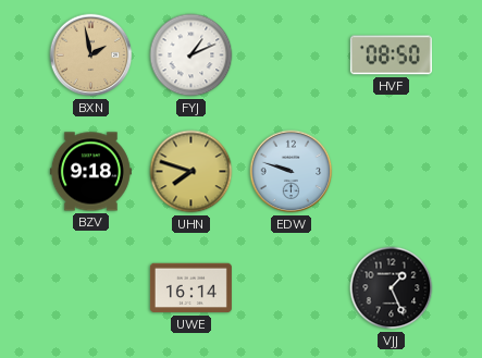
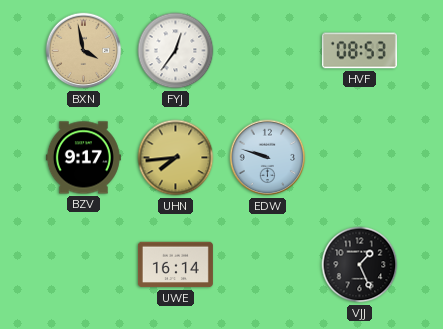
BXN: 1:58 -> 3:58 (84, 51)
FYJ: 1:11 -> 12:36 (176, 51)
HVF: 08:50 -> 08:53 (359, 51)
BZV: 9:18 -> 9:17 (83, 158)
UHN: 7:48 -> 7:44 (176, 158)
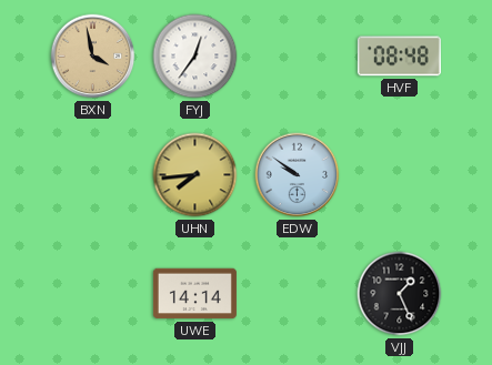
HVF: 08:53 -> 08:48 (399, 57)
BZV: 9:17 -> none (83, 158)
EDW: 9:48 -> 9:51 (298, 175)
UWE: 16:14 -> 14:14 (194, 294)
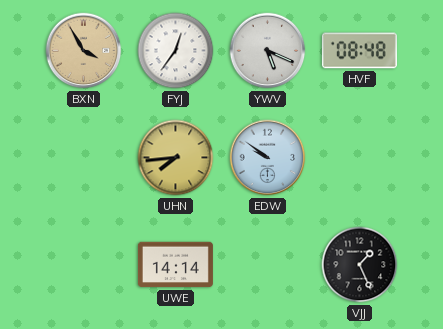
BXN: 3:58 -> 3:55 (84, 51)
YWV: none -> 5:19 (268, 51)
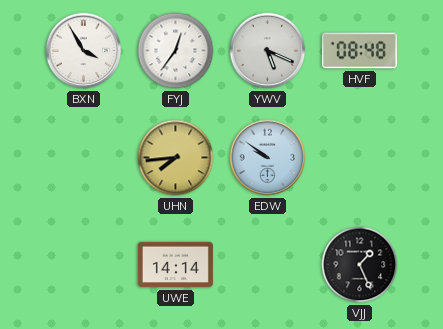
BXN dial: champagne -> white (84, 51)
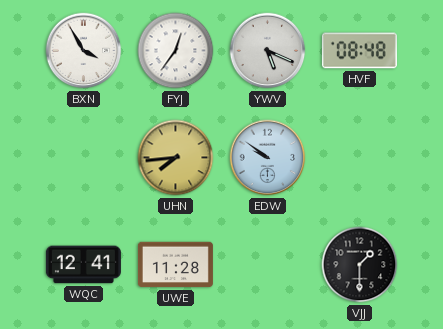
WQC: none -> 12:41 (83, 265)
UWE: 14:14 -> 11:28 (175, 265)
VJJ: 1:26 -> 1:30 (360, 265)
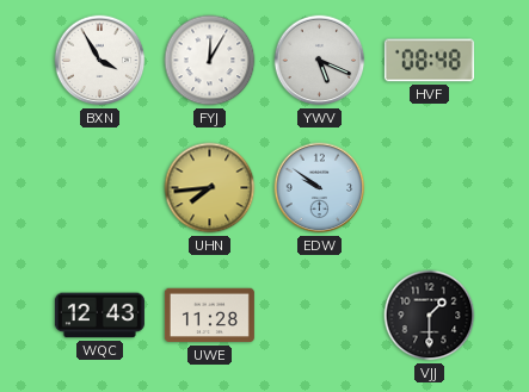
FYJ: 12:36 -> 12:05 (210, 61)
WQC: 12:41 -> 12:43 (99, 316)
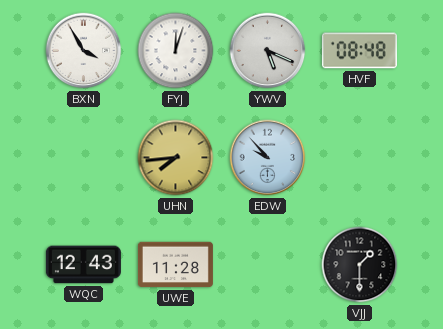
FYJ: 12:05 -> 12:03 (176, 51)
EDW: 9:51 -> 9:53 (268, 158)
